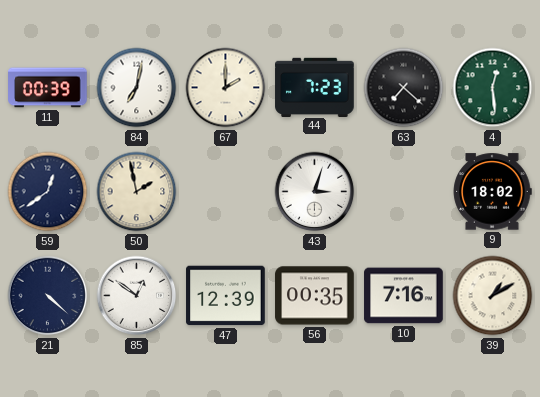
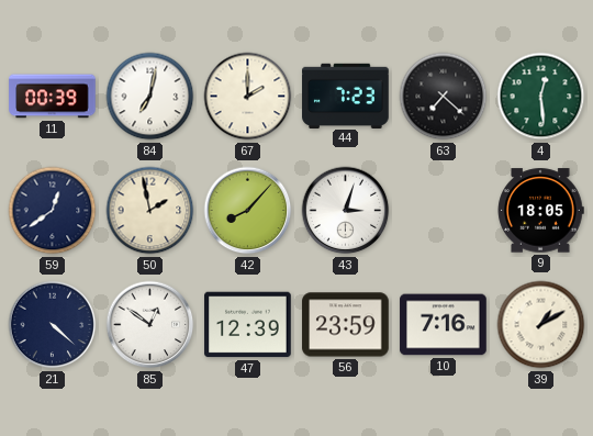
42: none -> 8:07 (248, 211)
9: 18:02 -> 18:05 (540, 211)
56: 00:35 -> 23:59 (346, 325)
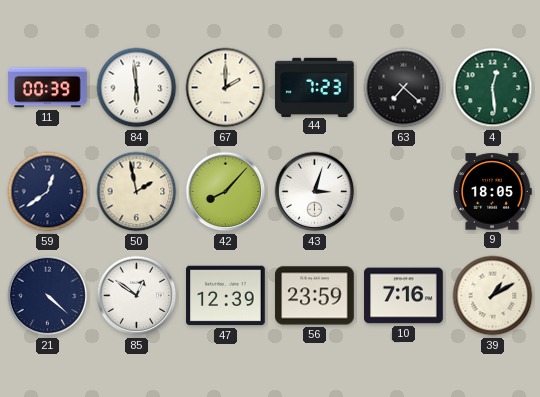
84: 7:02 -> 5:59 (137, 88)
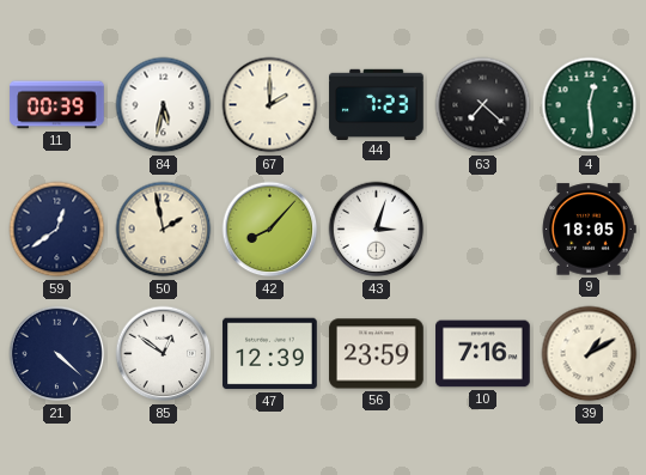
84: 5:59 -> 5:32 (164, 105)
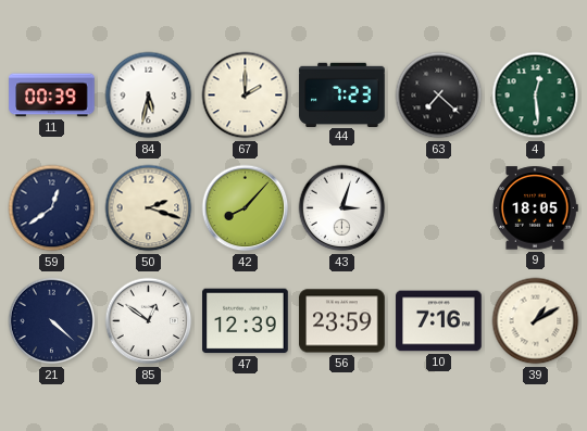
50: 1:58 -> 2:18 (149, 208)
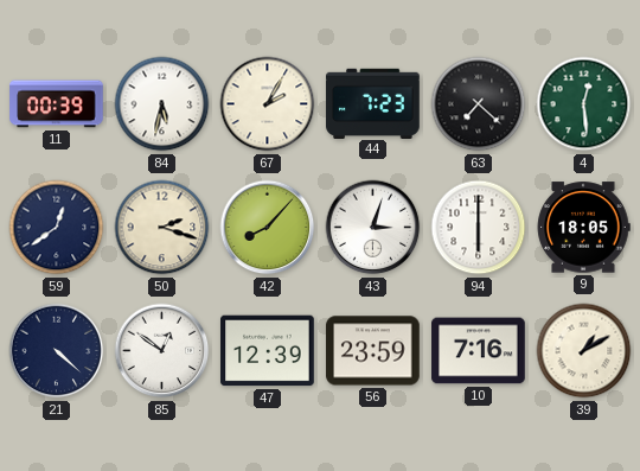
67: 2:00 -> 2:05 (268, 104)
94: none -> 6:00 (479, 228)
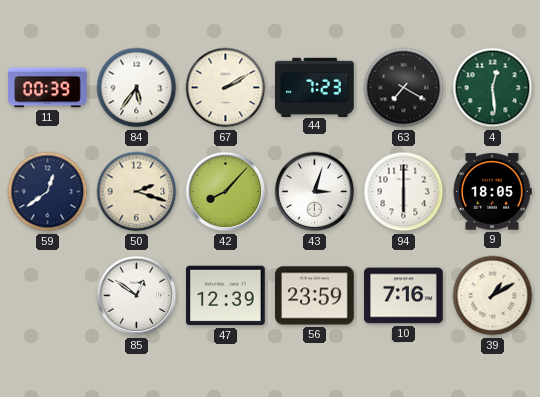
84: 5:32 -> 5:36 (137, 88)
67: 2:05 -> 2:10 (226, 88)
63: 7:22 -> 7:20 (404, 88)
21: 4:22 -> none (57, 351)
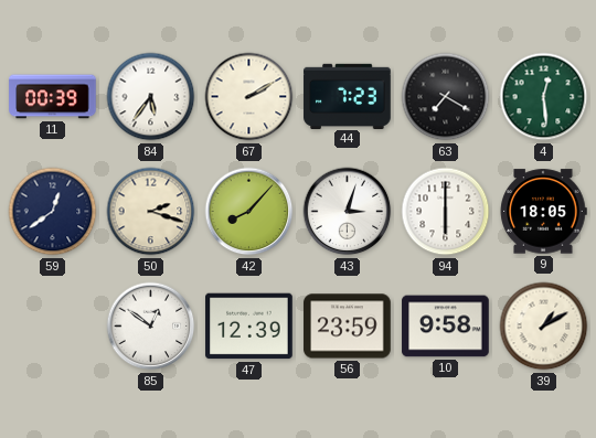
10: 7:16 -> 9:58 (446, 327)
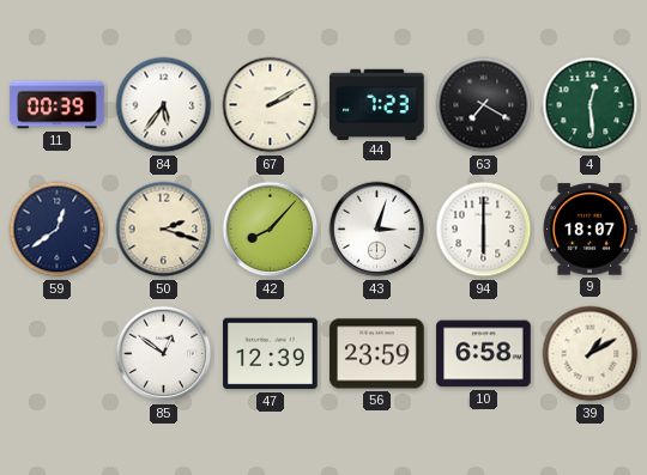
9: 18:05 -> 18:07 (589, 230)
10: 9:58 -> 6:58 (484, 354)
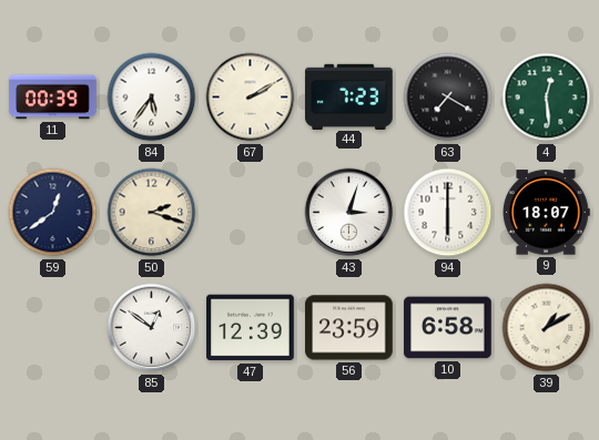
42: 8:07 -> none (271, 230)
